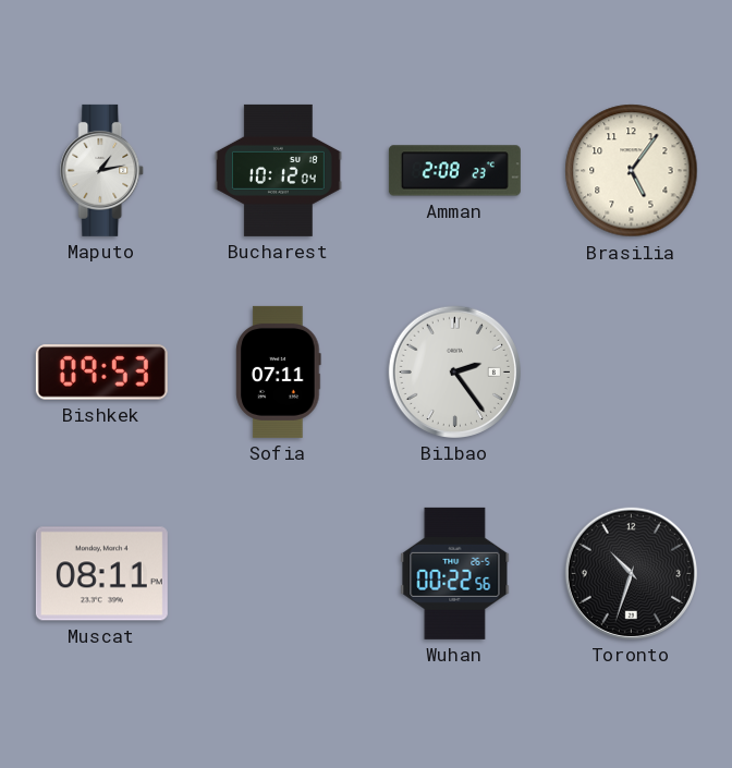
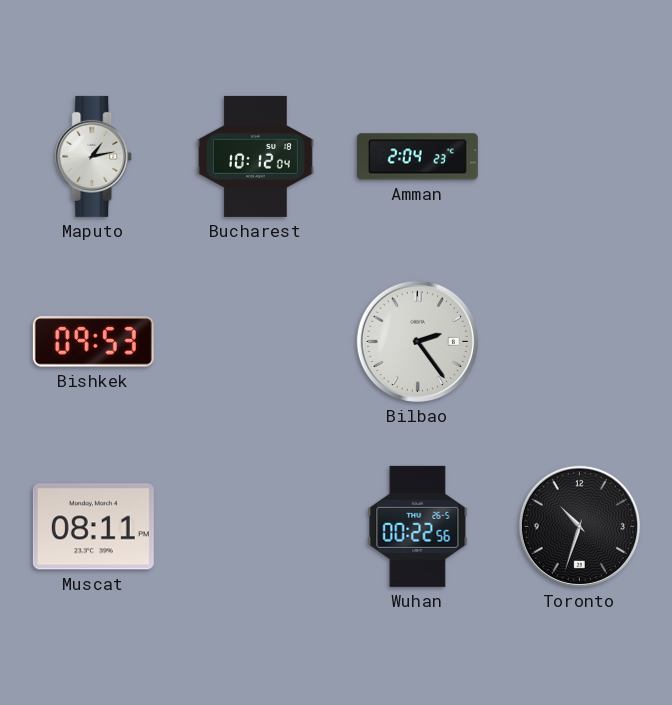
Amman: 2:08 -> 2:04 (417, 157)
Brasilia: 5:06 -> none (632, 171)
Sofia: 07:11 -> none (279, 371)
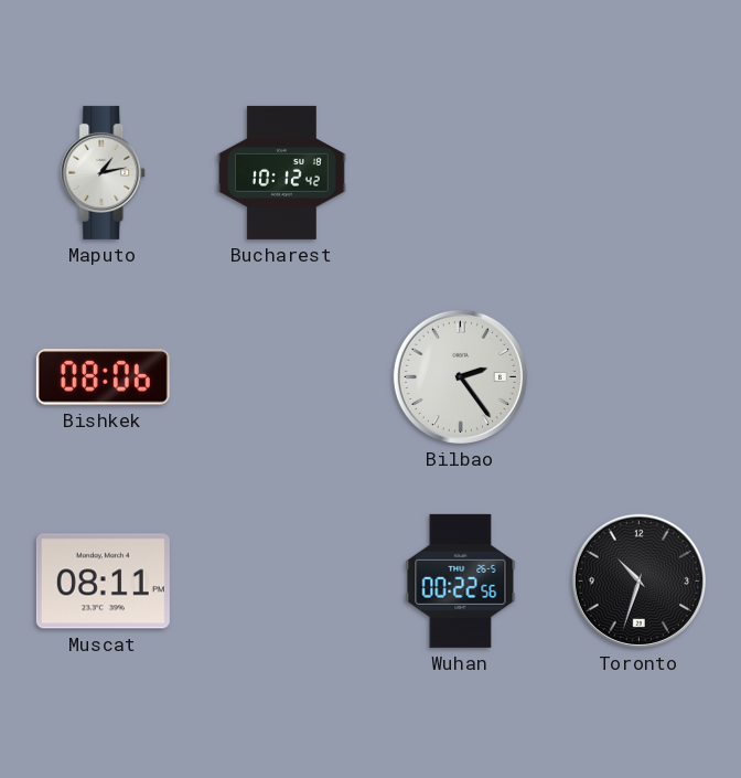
Bucharest: 10:12:04 -> 10:12:42 (281, 172)
Amman: 2:04 -> none (417, 157)
Bishkek: 09:53 -> 08:06 (103, 377)
